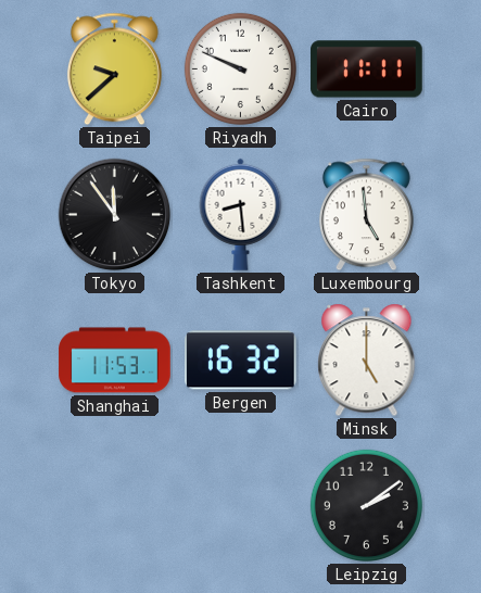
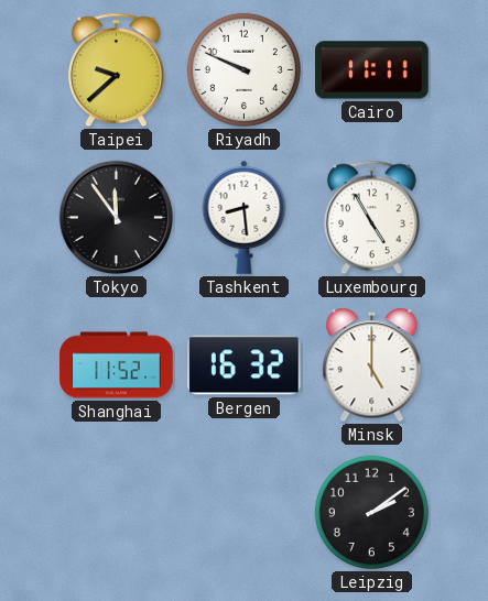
Luxembourg: 4:59 -> 4:55 (371, 218)
Shanghai: 11:53 -> 11:52 (117, 365)
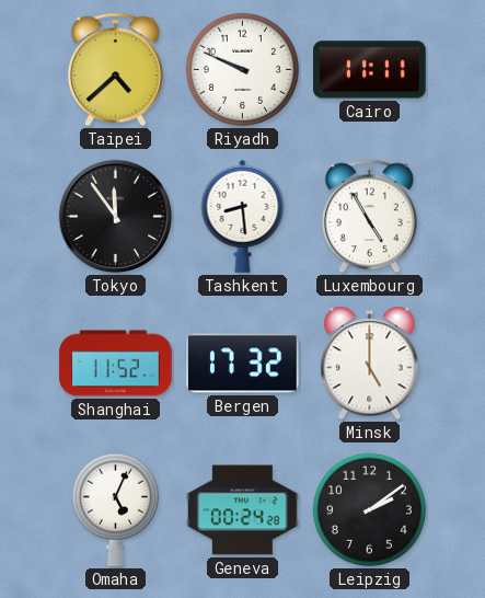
Taipei: 9:38 -> 4:38 (115, 70)
Bergen: 16:32 -> 17:32 (243, 364)
Omaha: none -> 5:04 (115, 509)
Geneva: none -> 00:24 (243, 510)
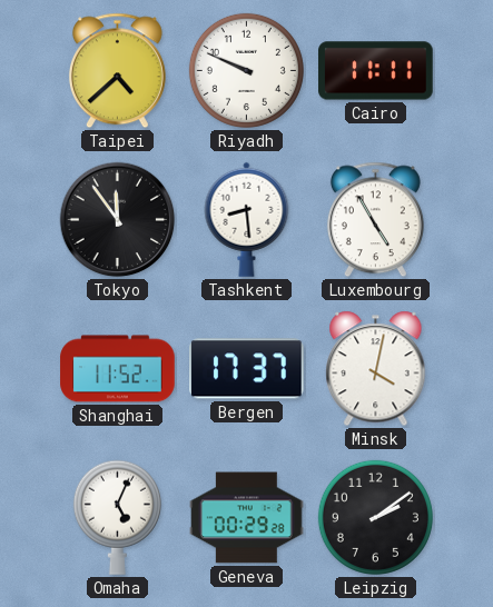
Bergen: 17:32 -> 17:37 (247, 369)
Minsk: 5:00 -> 4:02 (376, 369)
Geneva: 00:24 -> 00:29 (247, 518)
